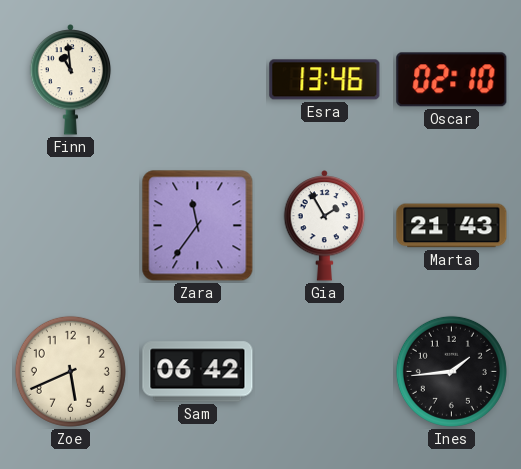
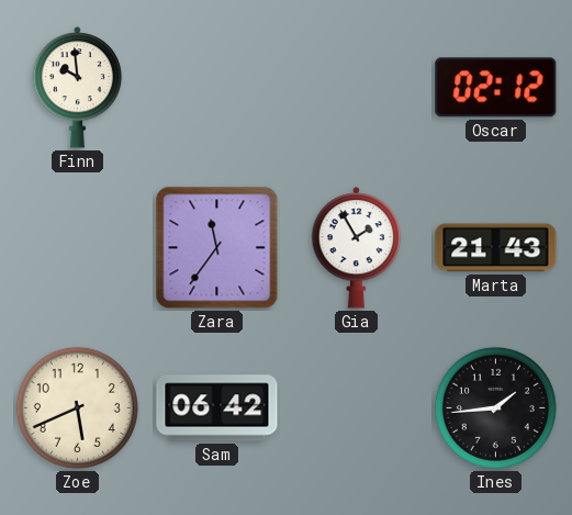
Finn: 10:59 -> 9:59 (78, 88)
Esra: 13:46 -> none (325, 80)
Oscar: 02:10 -> 02:12 (496, 88)
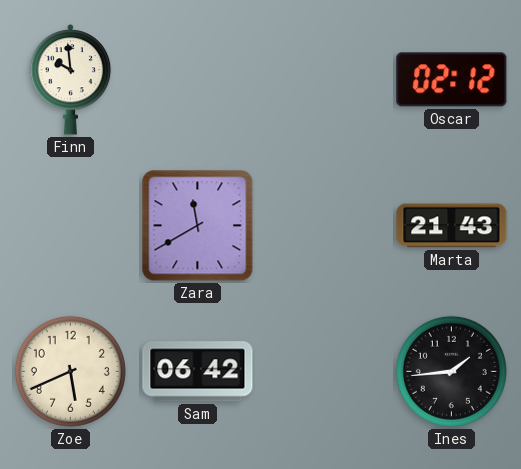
Zara: 11:36 -> 11:40 (198, 226)
Gia: 1:55 -> none (357, 248)
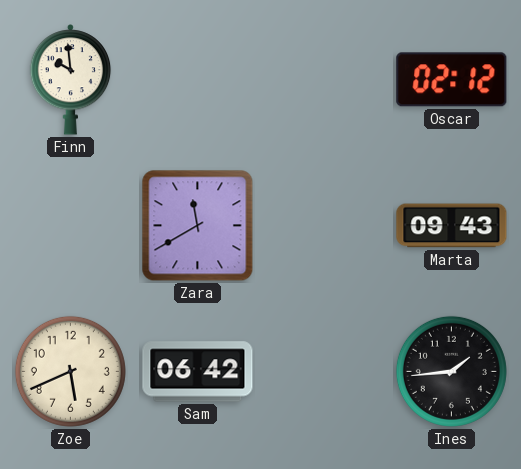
Marta: 21:43 -> 09:43 (452, 226)
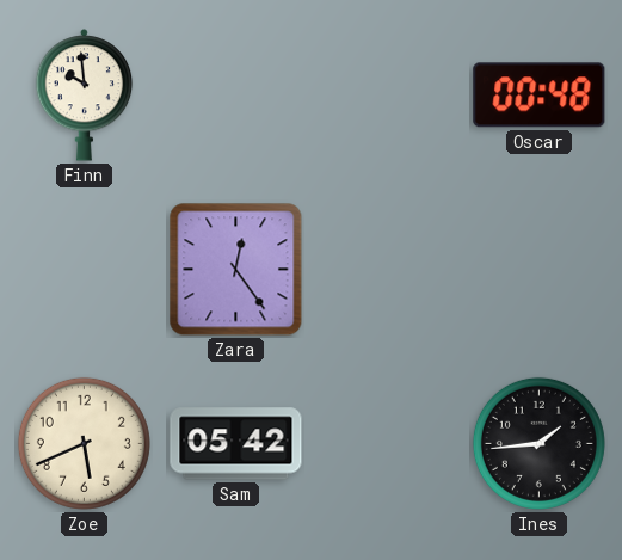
Oscar: 02:12 -> 00:48 (540, 96)
Zara: 11:40 -> 12:24 (236, 270)
Marta: 09:43 -> none (452, 226)
Sam: 06:42 -> 05:42 (236, 444)
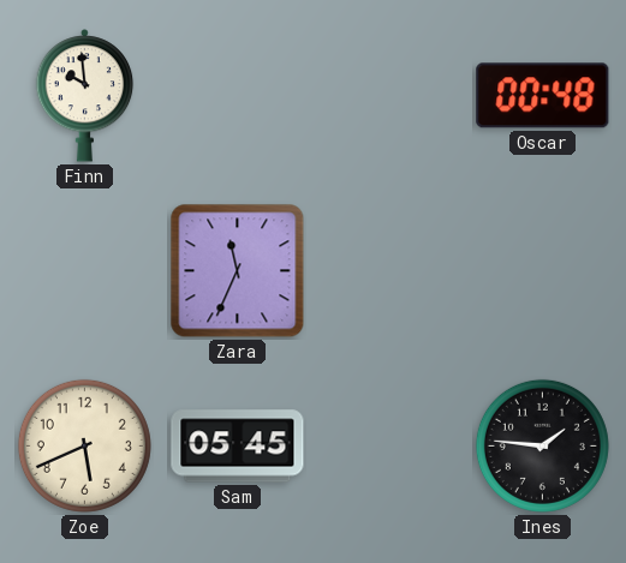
Zara: 12:24 -> 11:34 (238, 271)
Sam: 05:42 -> 05:45 (238, 447)
Ines: 1:44 -> 1:46 (542, 445)
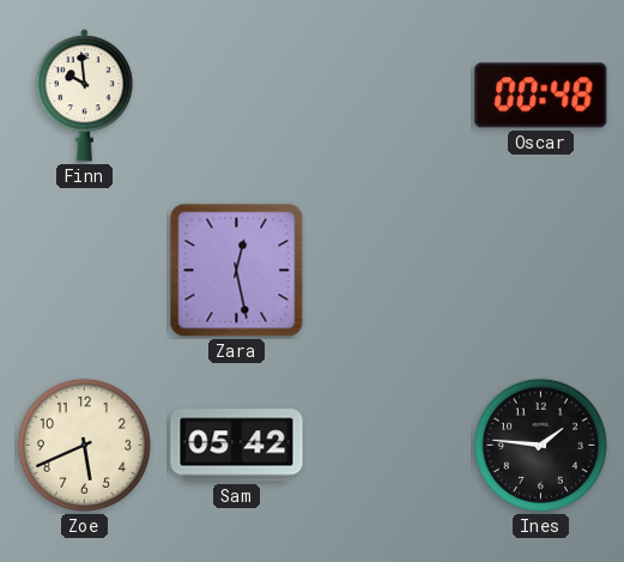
Zara: 11:34 -> 12:28 (237, 271)
Sam: 05:45 -> 05:42 (237, 446)
